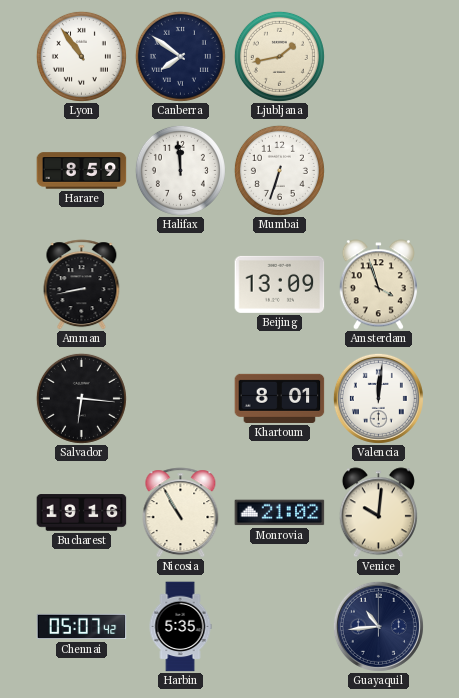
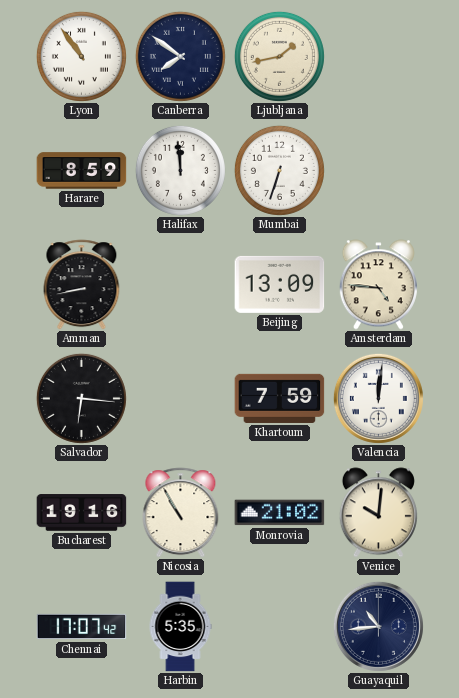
Amsterdam: 3:57 -> 4:46 (378, 285)
Khartoum: 8:01 -> 7:59 (280, 398)
Chennai: 05:07 -> 17:07 (82, 627)
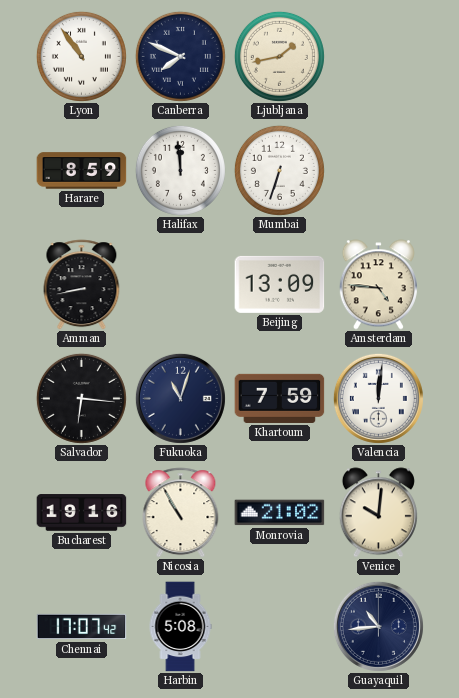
Canberra: 7:51 -> 7:49 (180, 56)
Fukuoka: none -> 11:03 (180, 398)
Harbin: 5:35 -> 5:08 (180, 627)
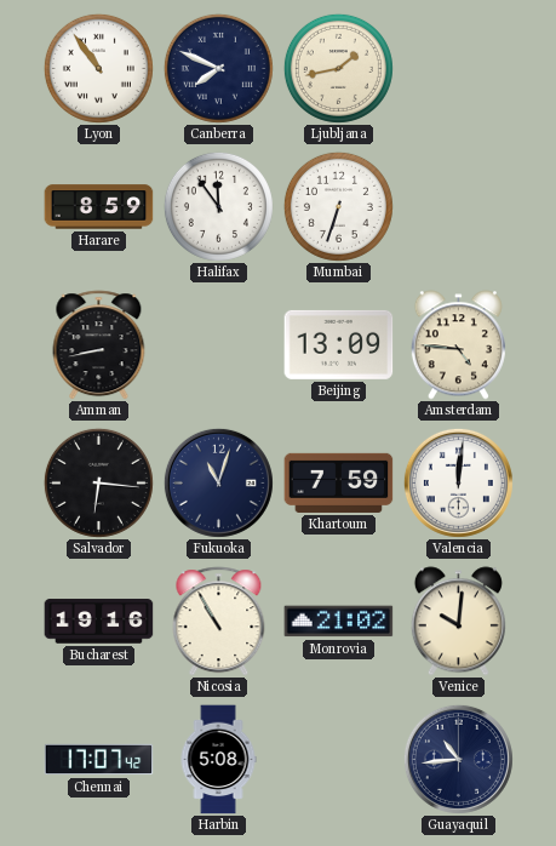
Halifax: 11:59 -> 11:54 (218, 206)
